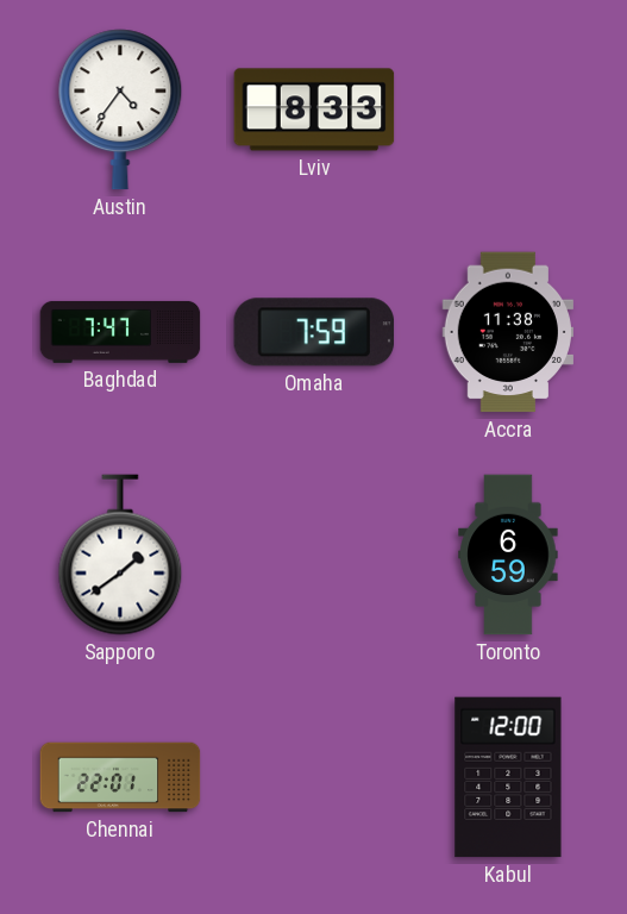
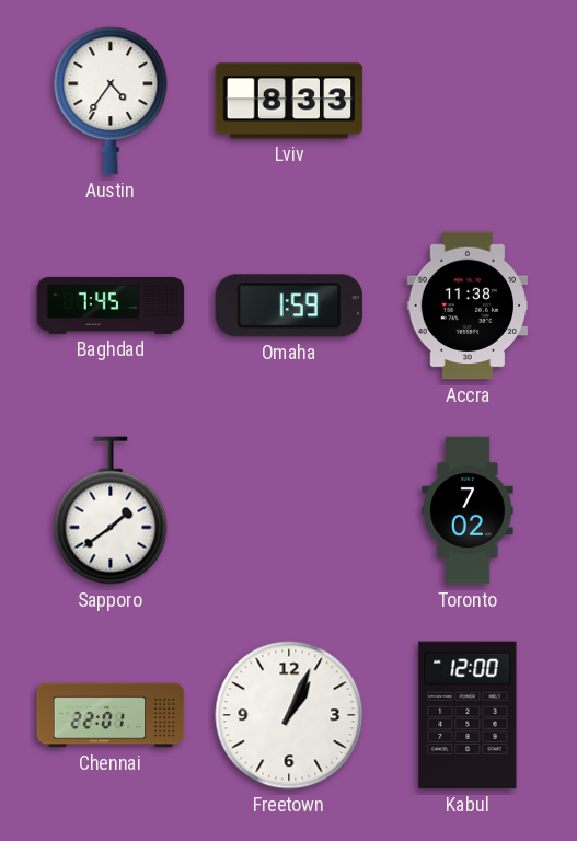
Baghdad: 7:47 -> 7:45 (111, 306)
Omaha: 7:59 -> 1:59 (289, 306)
Toronto: 6:59 -> 7:02 (468, 510)
Freetown: none -> 1:04 (289, 715)
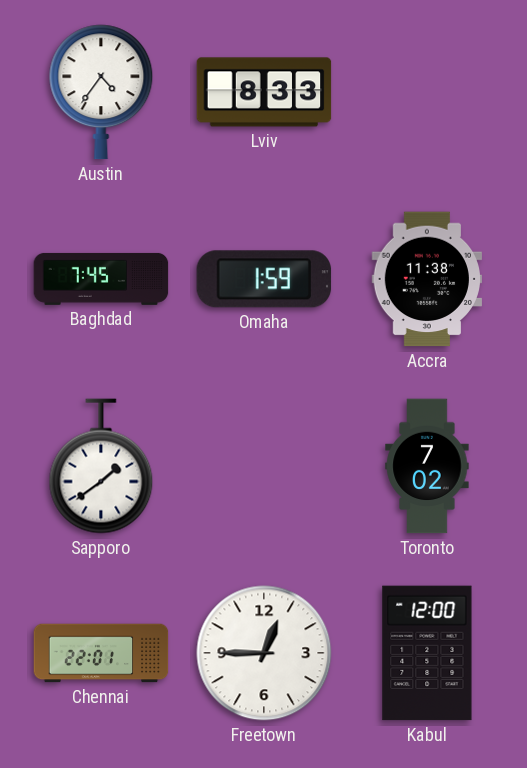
Freetown: 1:04 -> 12:45 (264, 653)
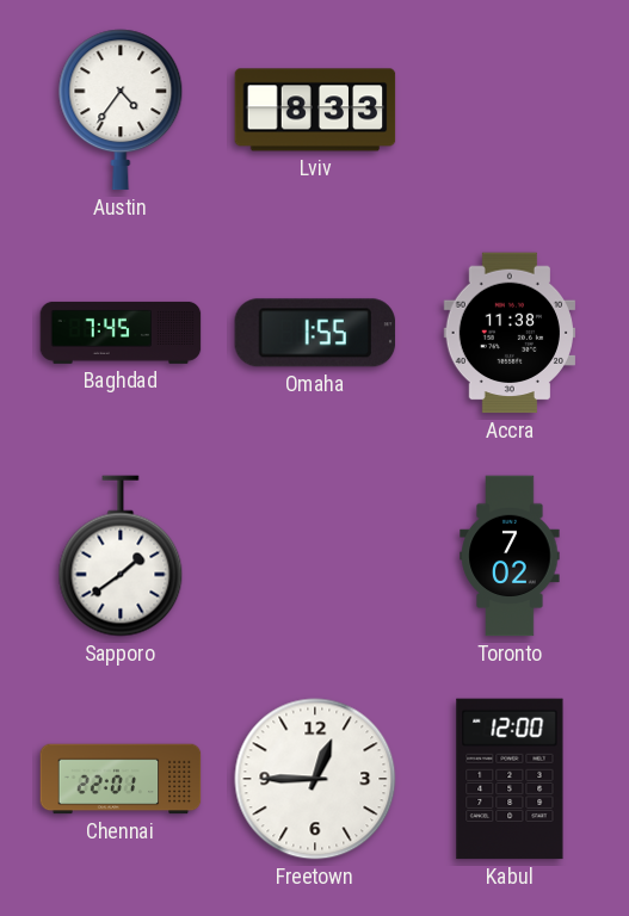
Omaha: 1:59 -> 1:55 (315, 333)
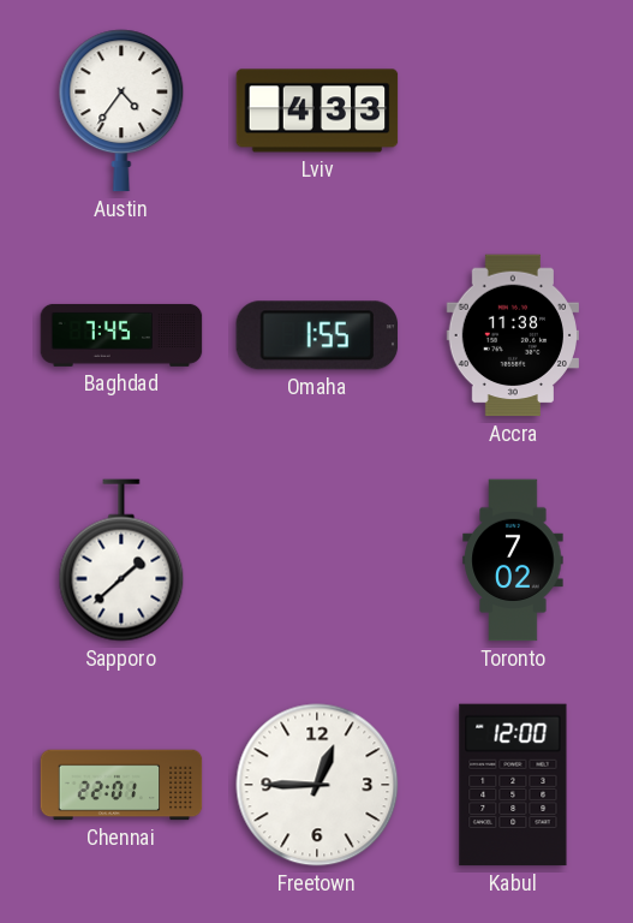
Lviv: 8:33 -> 4:33 (317, 111)
Sapporo: 1:39 -> 1:38 (121, 560)
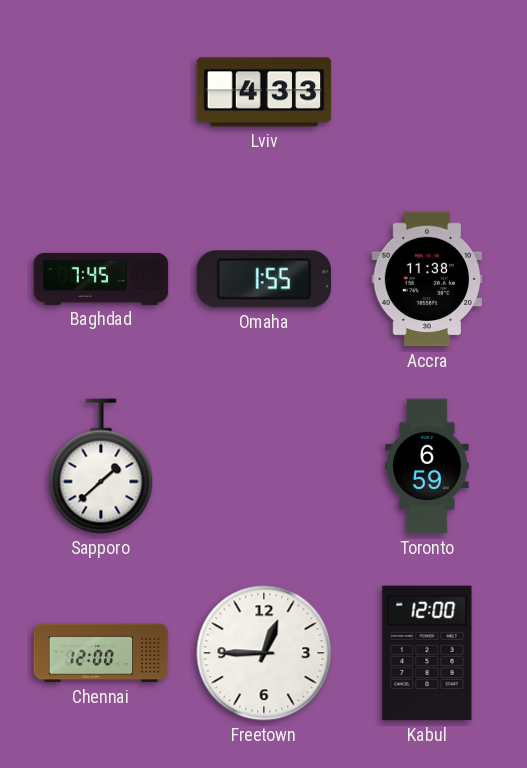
Austin: 4:36 -> none (121, 111)
Toronto: 7:02 -> 6:59 (427, 466)
Chennai: 22:01 -> 12:00 (101, 653)
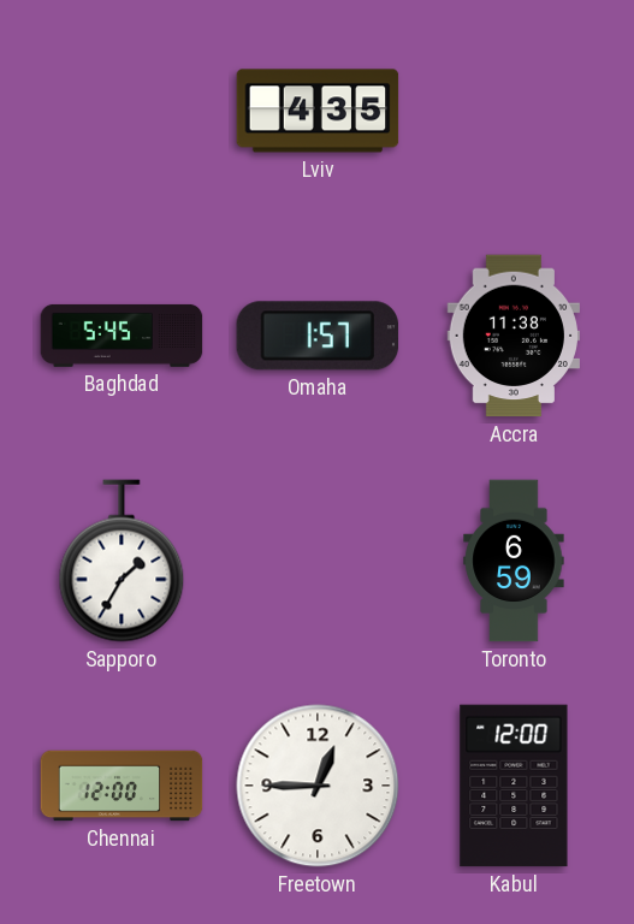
Lviv: 4:33 -> 4:35 (318, 111)
Baghdad: 7:45 -> 5:45 (122, 336)
Omaha: 1:55 -> 1:57 (318, 336)
Sapporo: 1:38 -> 1:35 (122, 561)
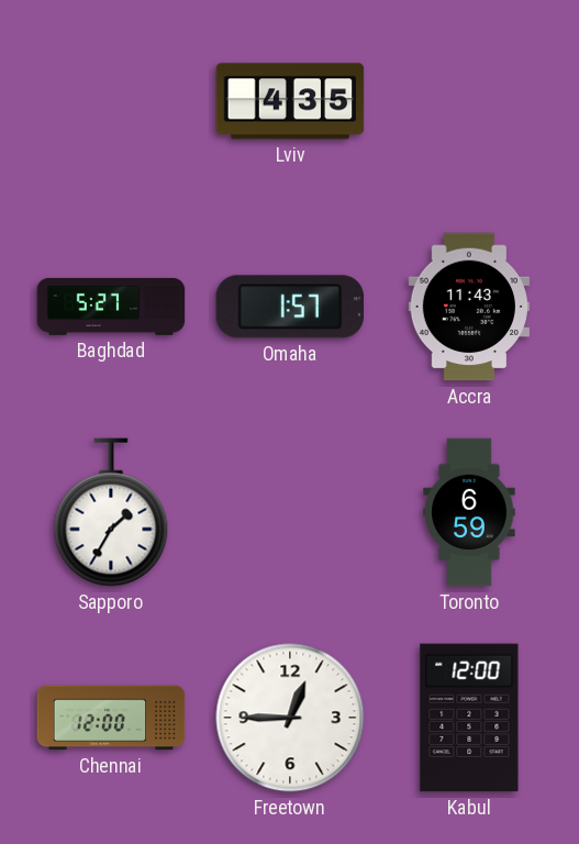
Baghdad: 5:45 -> 5:27 (111, 307)
Accra: 11:38 -> 11:43 (468, 307)
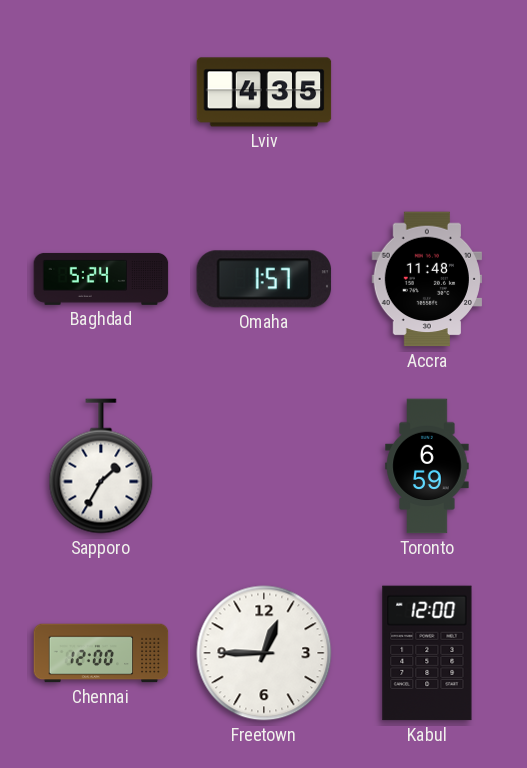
Baghdad: 5:27 -> 5:24 (101, 279)
Accra: 11:43 -> 11:48 (426, 279)
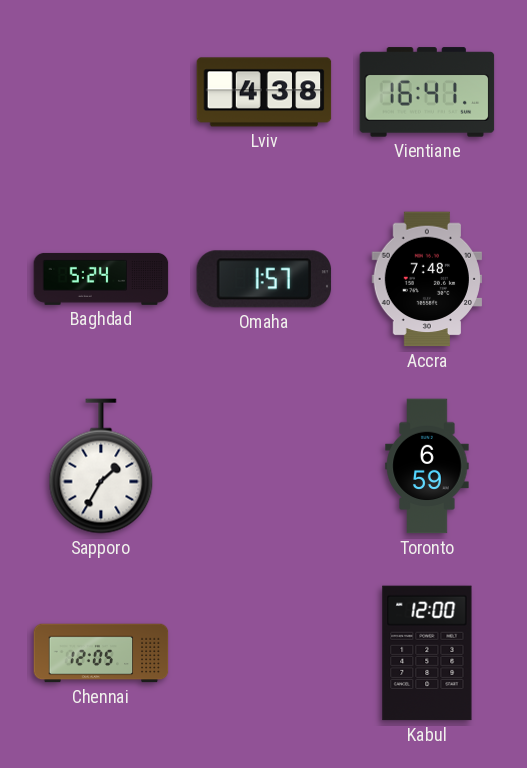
Lviv: 4:35 -> 4:38 (264, 92)
Vientiane: none -> 16:41 (427, 92)
Accra: 11:48 -> 7:48 (426, 279)
Chennai: 12:00 -> 12:05 (101, 653)
Freetown: 12:45 -> none (264, 653)
